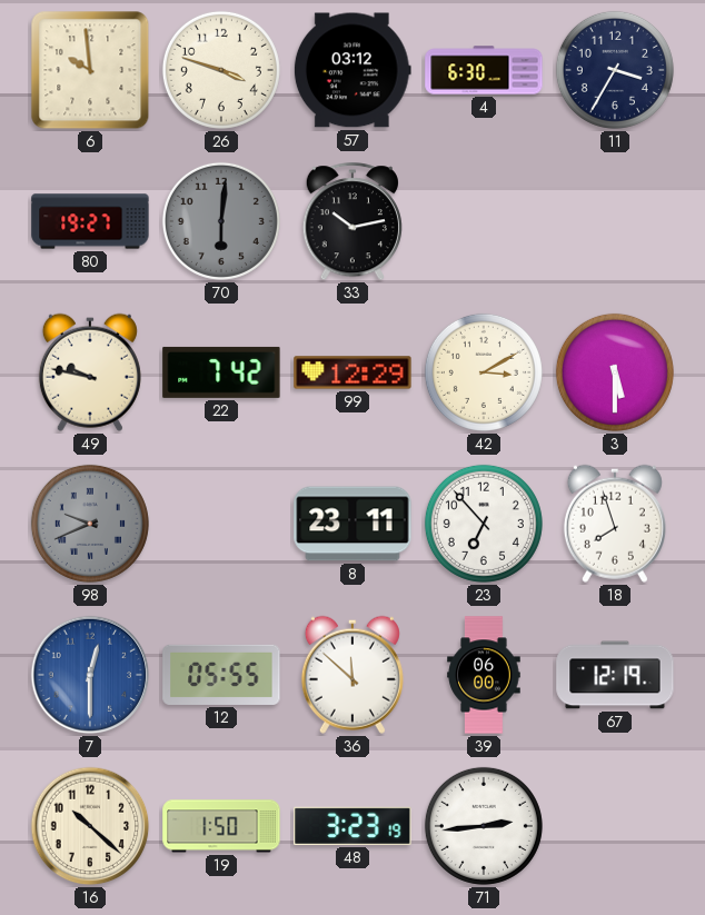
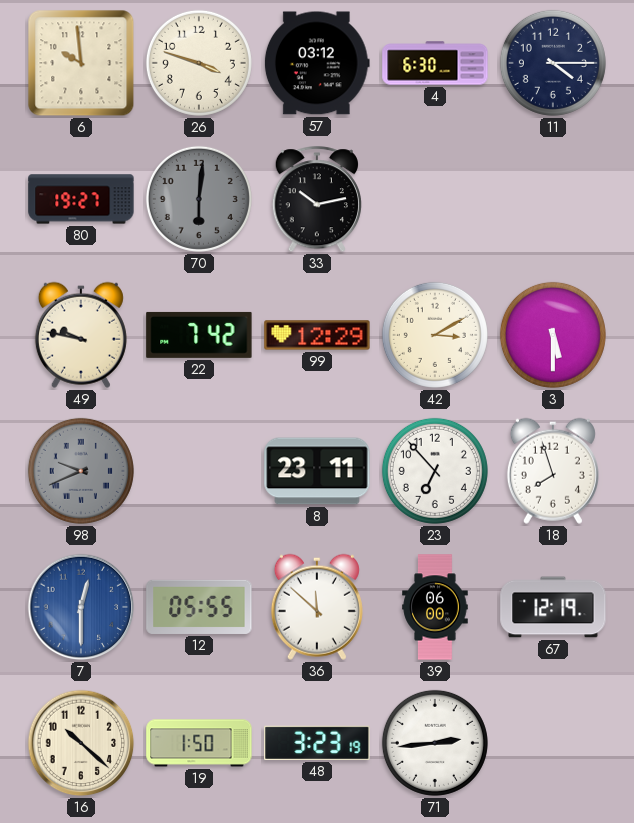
11: 3:35 -> 4:15 (553, 63)
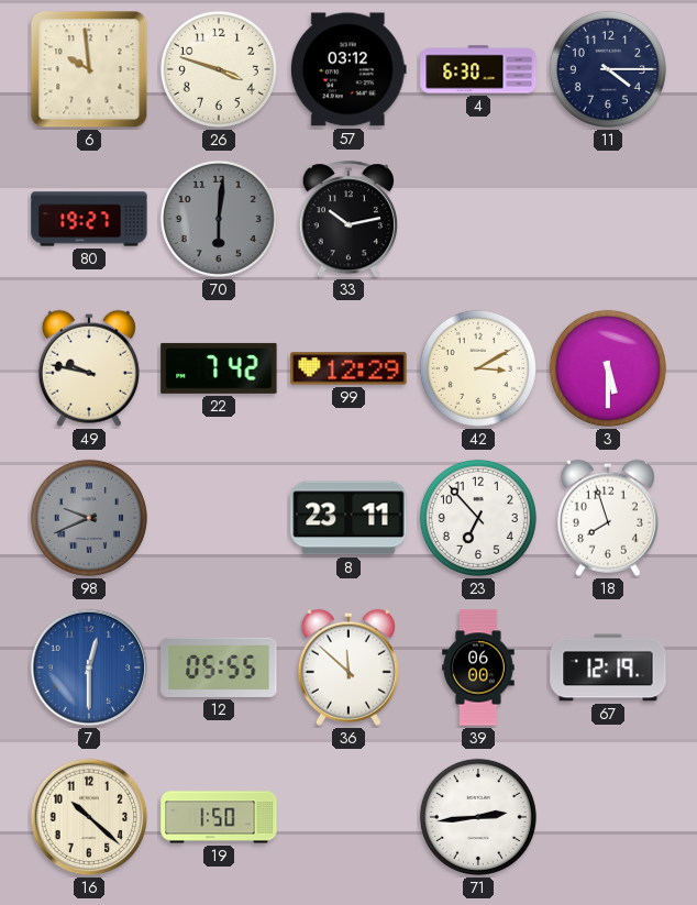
48: 3:23 -> none (317, 743)
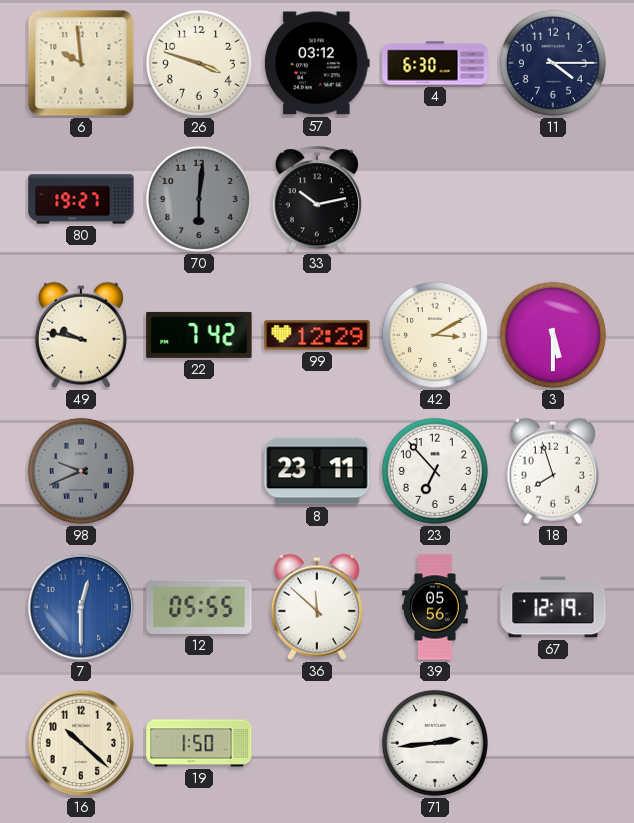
39: 06:00 -> 05:56 (435, 607)
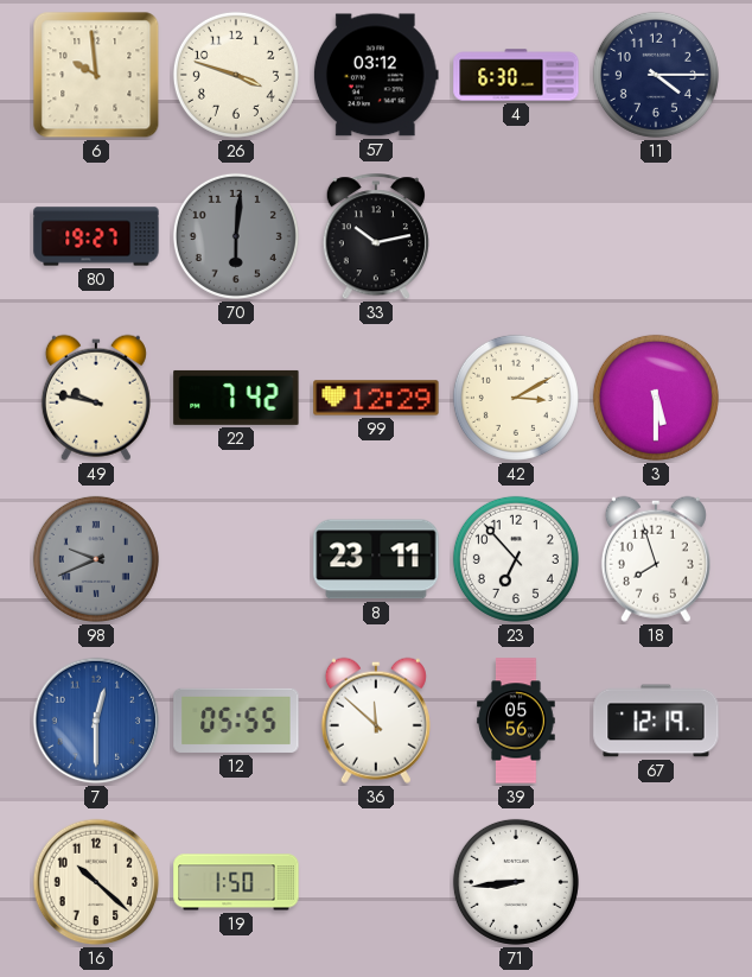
71: 2:44 -> 8:44 (516, 882)
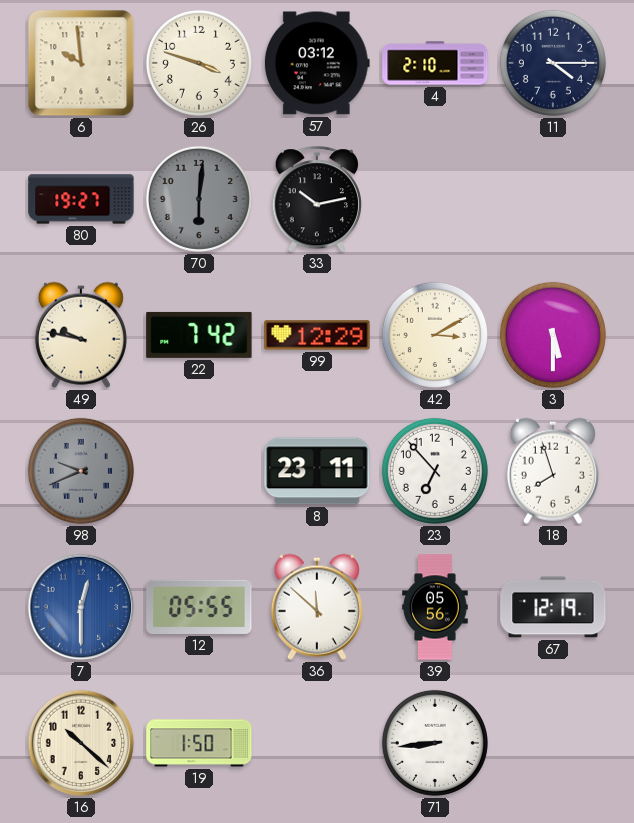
4: 6:30 -> 2:10 (435, 63)
